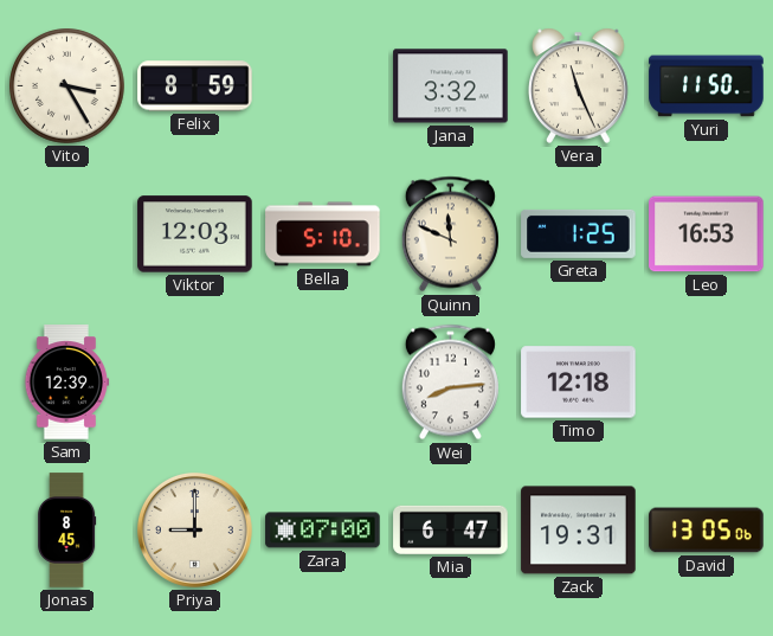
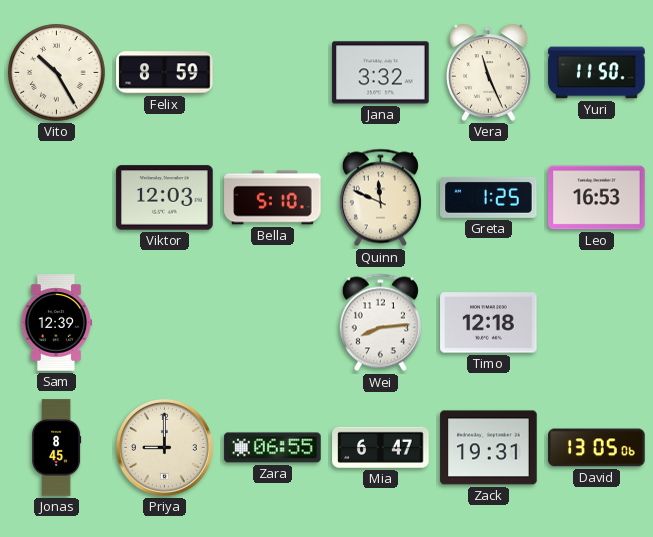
Vito: 3:25 -> 10:25 (57, 73)
Zara: 07:00 -> 06:55 (273, 448)
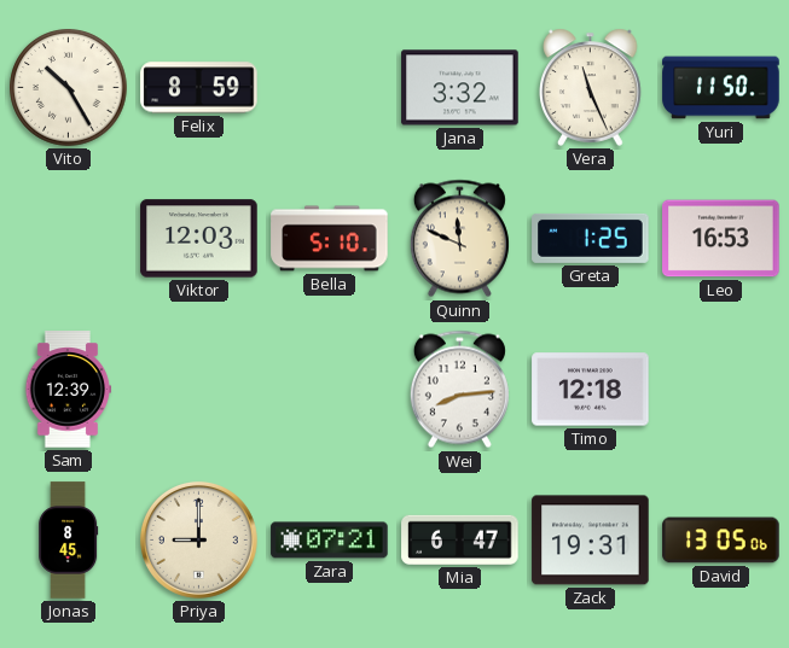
Zara: 06:55 -> 07:21 (330, 541)
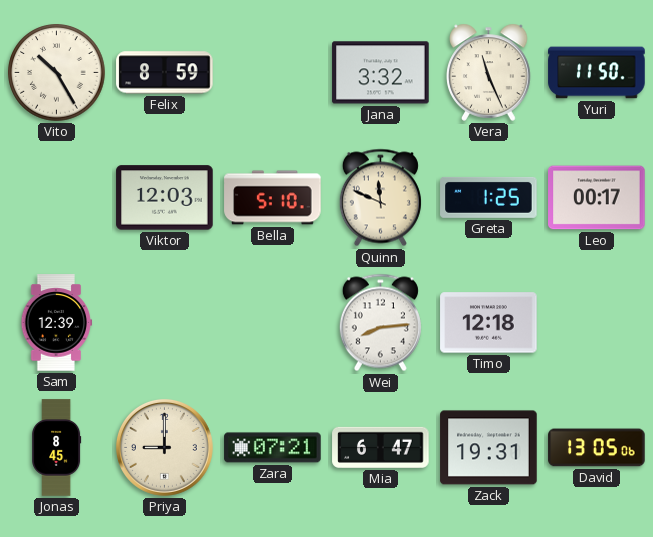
Leo: 16:53 -> 00:17 (597, 198)
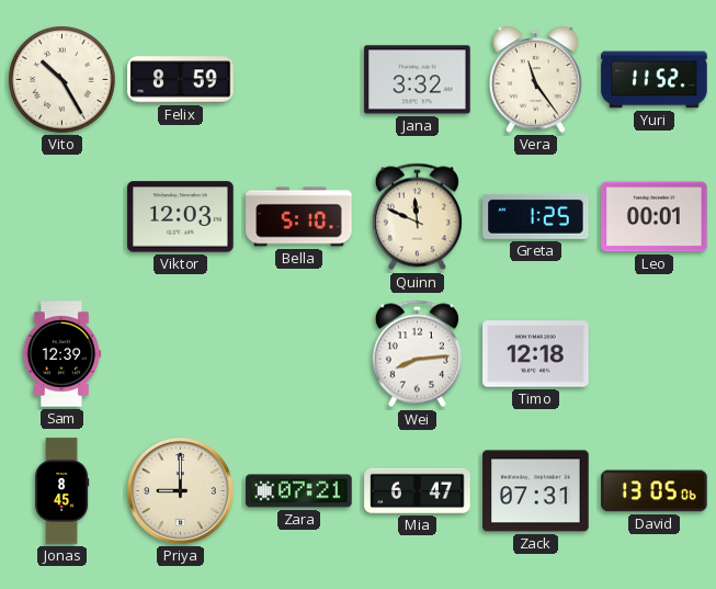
Vera: 11:26 -> 11:24 (536, 79)
Yuri: 11:50 -> 11:52 (655, 80)
Leo: 00:17 -> 00:01 (655, 217)
Zack: 19:31 -> 07:31 (536, 491)
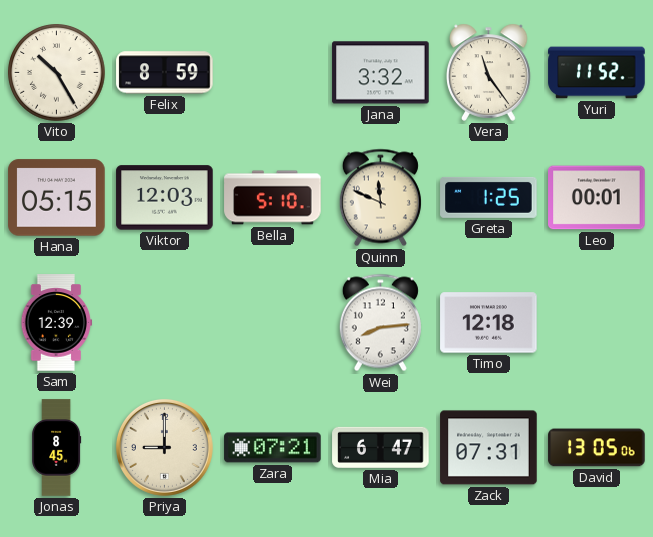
Hana: none -> 05:15 (57, 198)
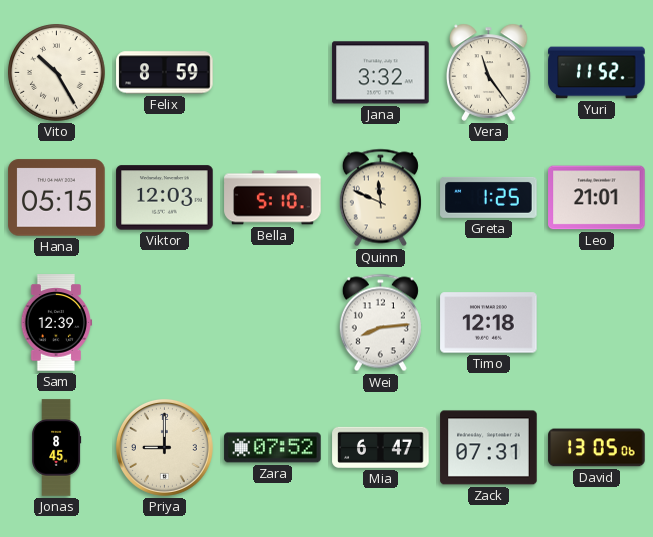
Leo: 00:01 -> 21:01 (597, 198)
Zara: 07:21 -> 07:52 (273, 448)
